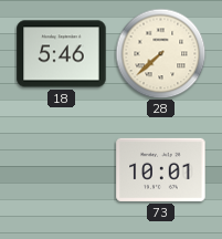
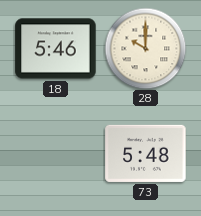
28: 7:38 -> 10:00 (145, 48)
73: 10:01 -> 5:48 (146, 153)
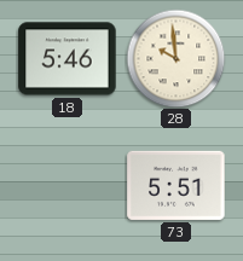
28: 10:00 -> 9:59 (175, 58)
73: 5:48 -> 5:51 (177, 185)
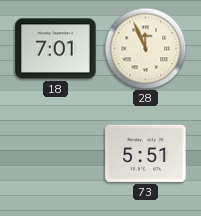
18: 5:46 -> 7:01 (56, 49)
28: 9:59 -> 11:56 (145, 48)
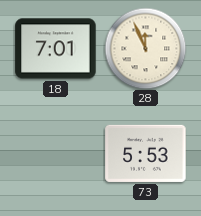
73: 5:51 -> 5:53 (146, 153)
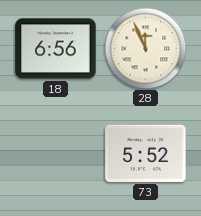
18: 7:01 -> 6:56 (56, 49)
73: 5:53 -> 5:52 (146, 153)
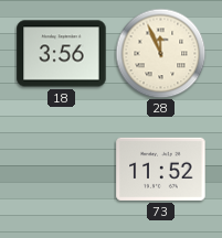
18: 6:56 -> 3:56 (62, 54)
73: 5:52 -> 11:52 (161, 169)
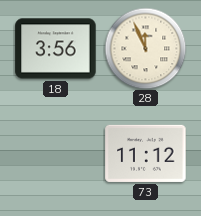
73: 11:52 -> 11:12 (146, 153)
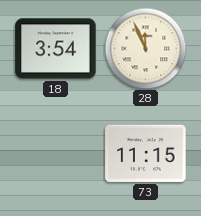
18: 3:56 -> 3:54 (56, 49)
73: 11:12 -> 11:15 (146, 153)
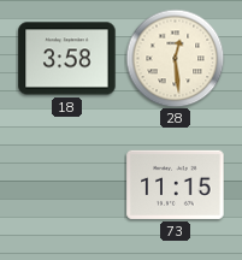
18: 3:54 -> 3:58 (67, 59)
28: 11:56 -> 12:29 (175, 58)
